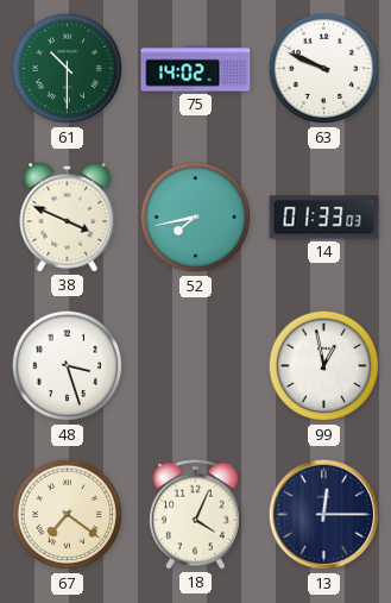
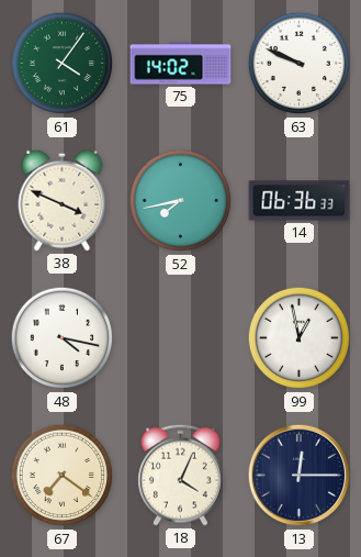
61: 10:30 -> 4:06 (63, 64)
14: 01:33 -> 06:36 (300, 201)
48: 3:27 -> 4:17 (63, 338)
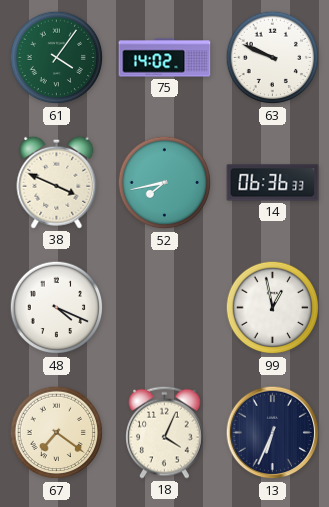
48: 4:17 -> 4:19 (57, 308)
13: 12:15 -> 6:34 (273, 433)
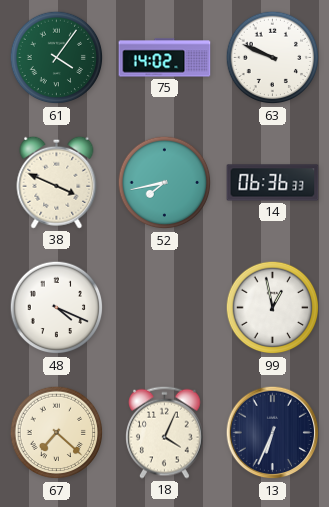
67: 7:21 -> 7:22 (57, 433)
